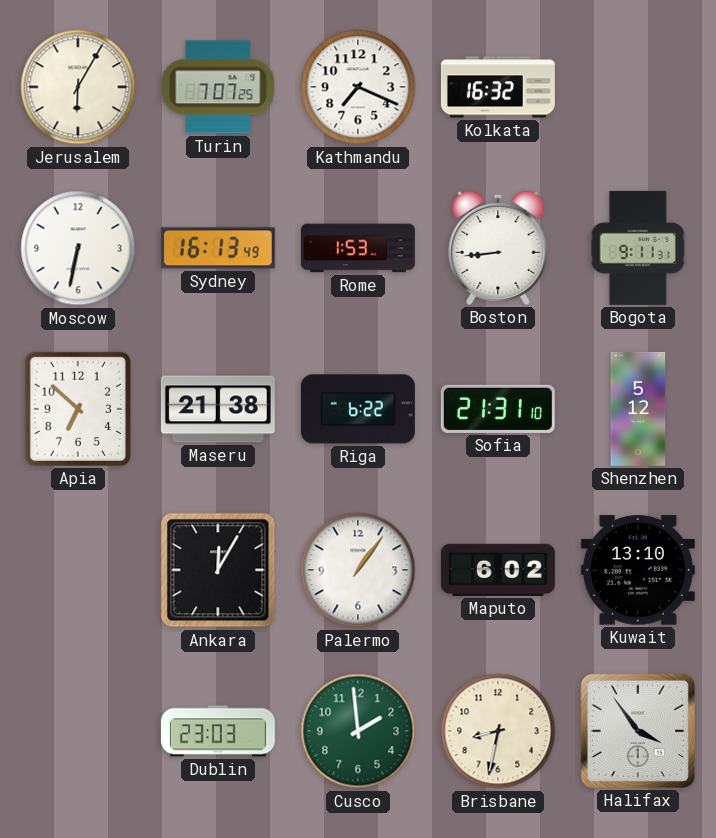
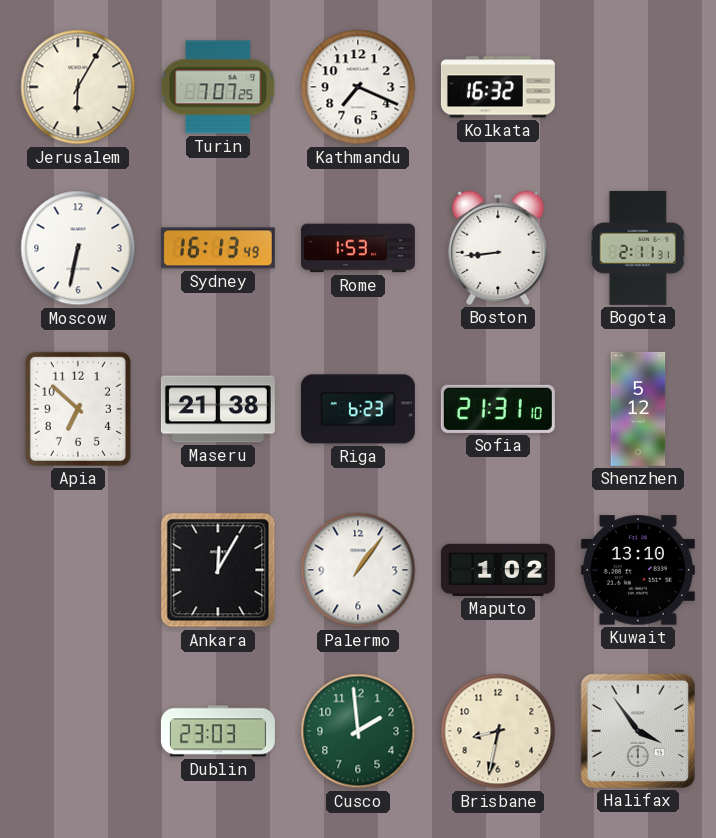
Bogota: 9:11 -> 2:11 (638, 248)
Riga: 6:22 -> 6:23 (358, 409)
Maputo: 6:02 -> 1:02 (498, 570)
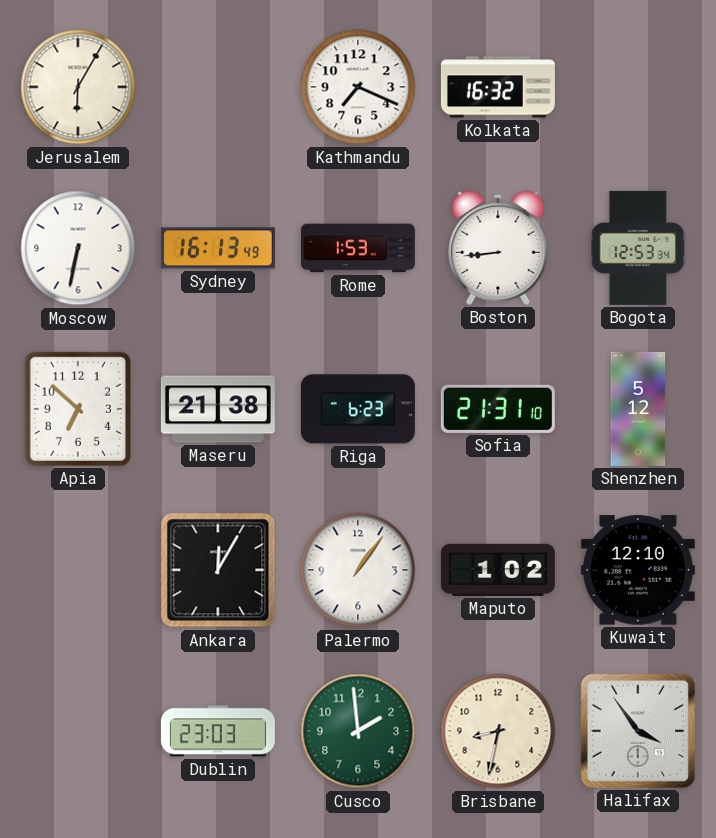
Turin: 7:07 -> none (218, 87)
Bogota: 2:11 -> 12:53 (638, 248)
Kuwait: 13:10 -> 12:10 (638, 570)
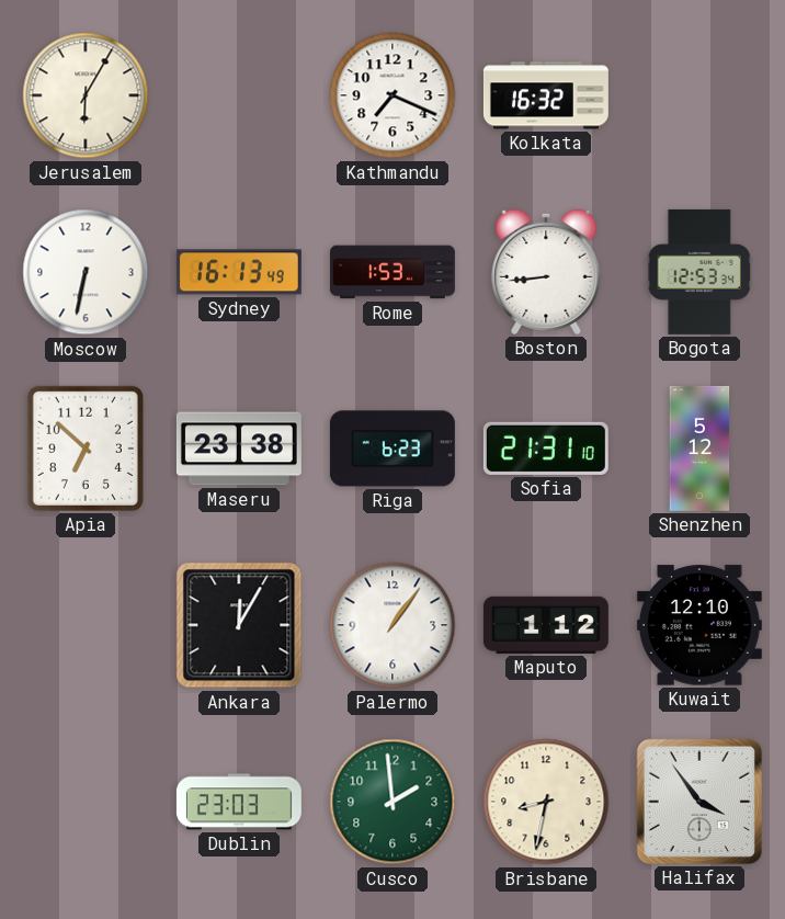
Maseru: 21:38 -> 23:38 (239, 449)
Maputo: 1:02 -> 1:12 (546, 625)
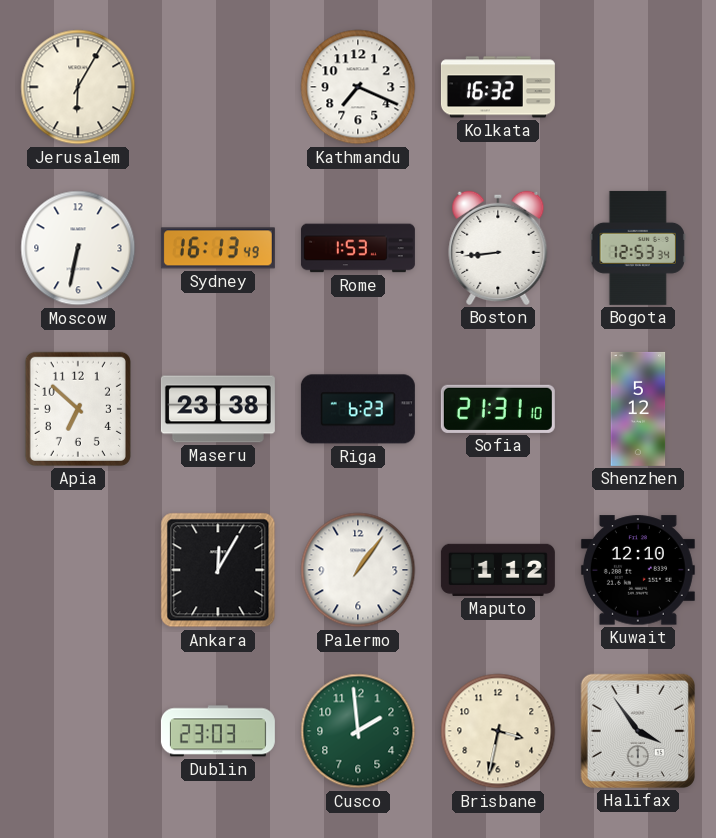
Brisbane: 8:32 -> 3:32 (498, 731)
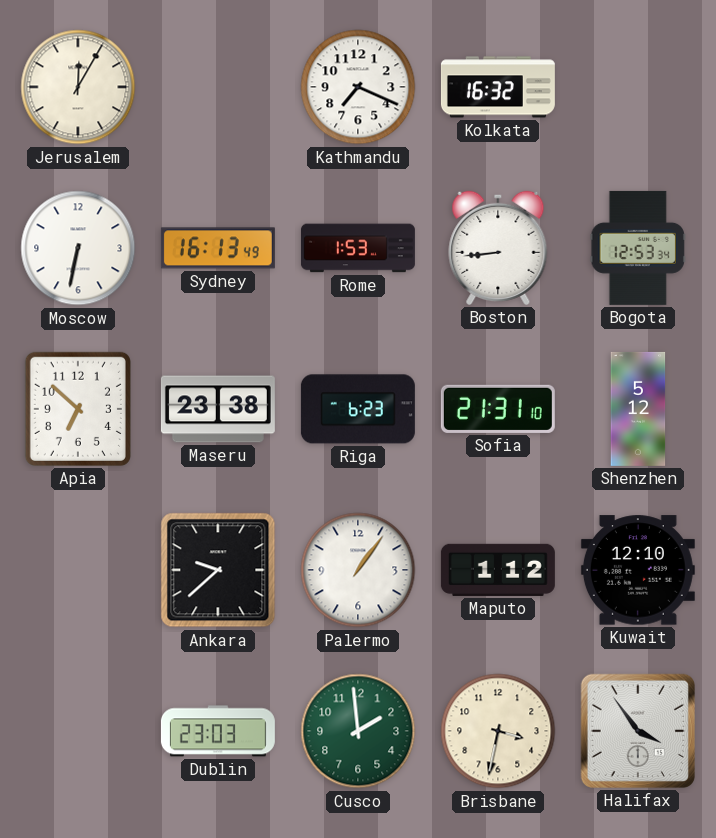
Jerusalem: 6:05 -> 12:05 (78, 87)
Ankara: 12:05 -> 9:38 (218, 570)
